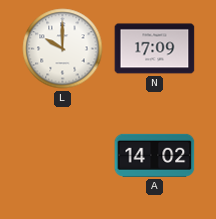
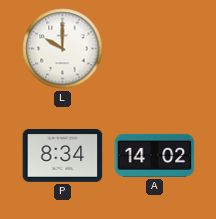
N: 17:09 -> none (155, 49)
P: none -> 8:34 (63, 156)
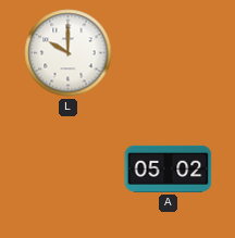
P: 8:34 -> none (63, 156)
A: 14:02 -> 05:02 (169, 168)
